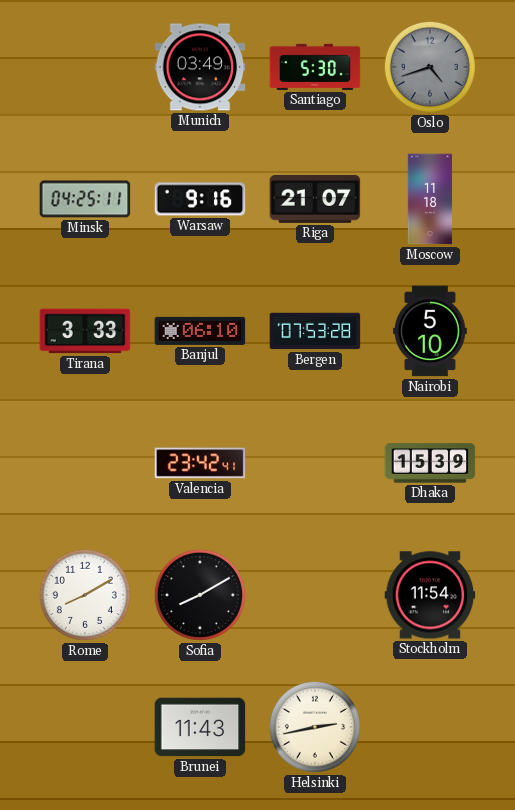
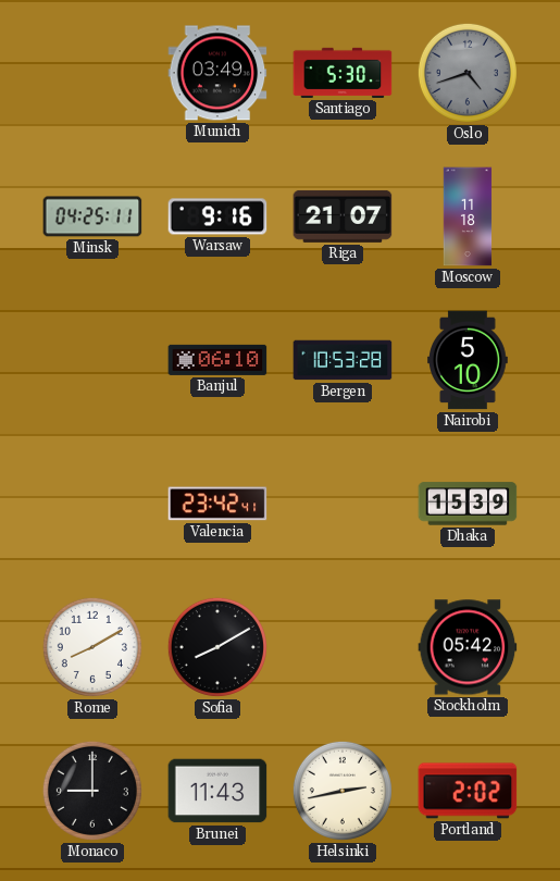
Tirana: 3:33 -> none (85, 331)
Bergen: 07:53 -> 10:53 (343, 360)
Stockholm: 11:54 -> 05:42 (468, 647)
Monaco: none -> 9:00 (92, 791)
Portland: none -> 2:02 (468, 791)
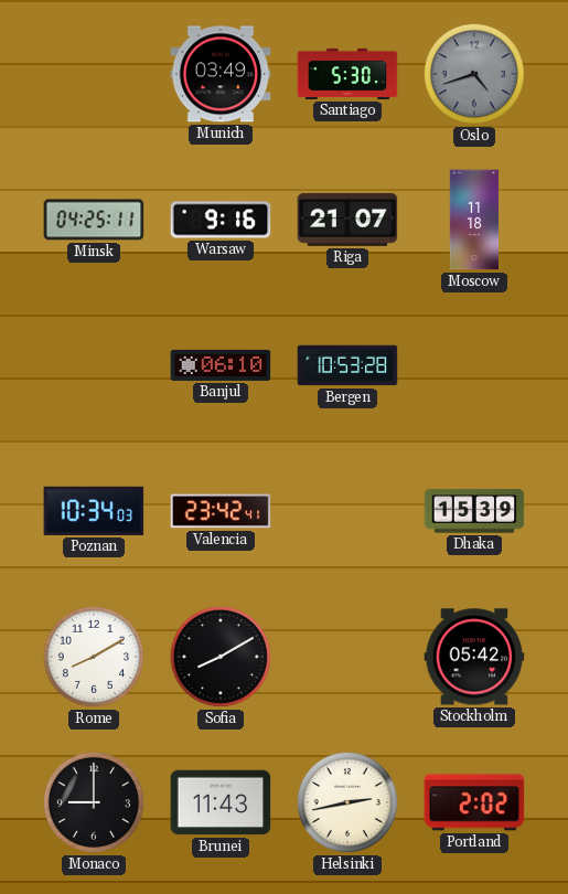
Nairobi: 5:10 -> none (469, 360)
Poznan: none -> 10:34 (94, 511)
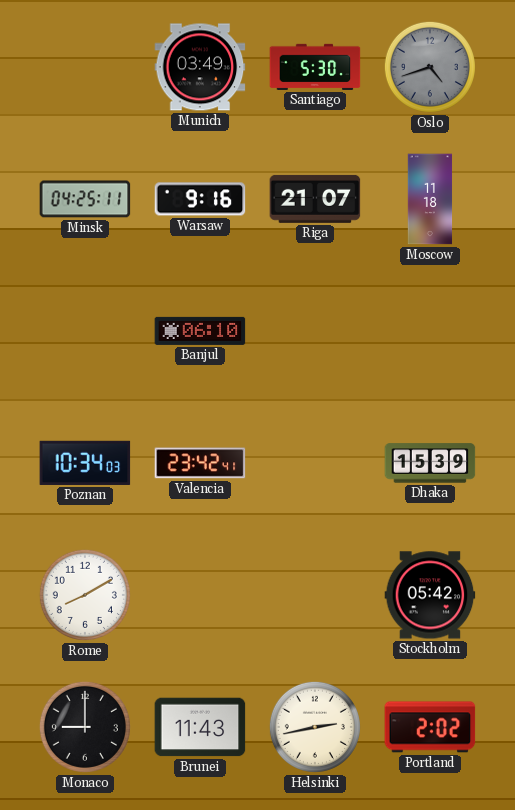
Bergen: 10:53 -> none (347, 365)
Sofia: 8:10 -> none (221, 657)
